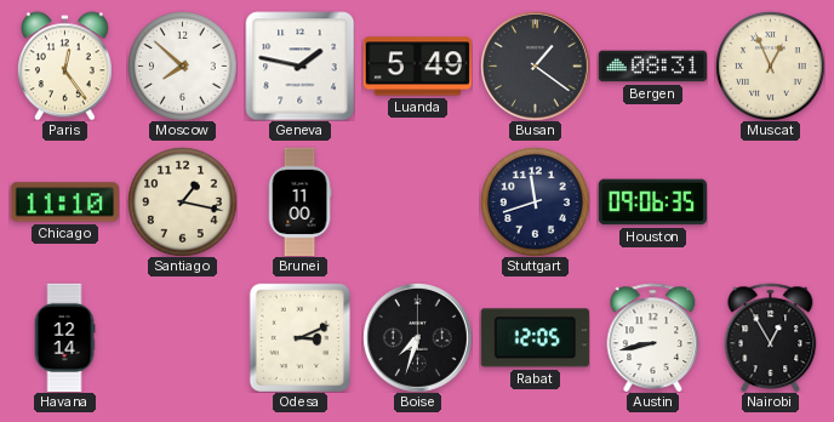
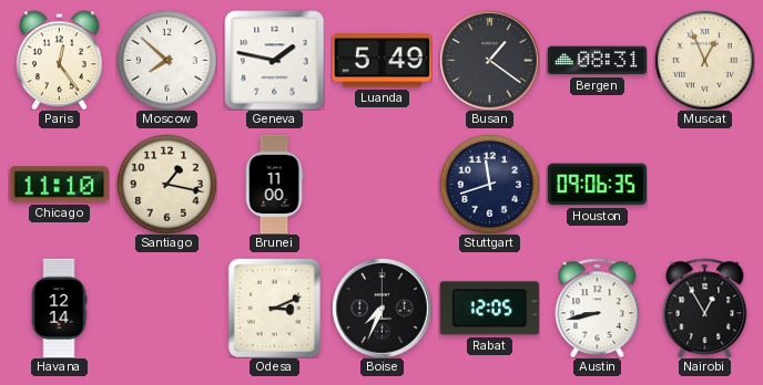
Boise: 7:33 -> 7:34 (383, 309)
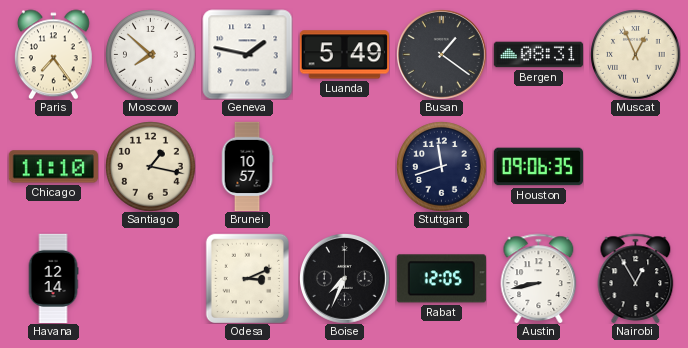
Paris: 12:24 -> 7:24 (53, 54)
Brunei: 11:00 -> 10:57 (247, 166)
